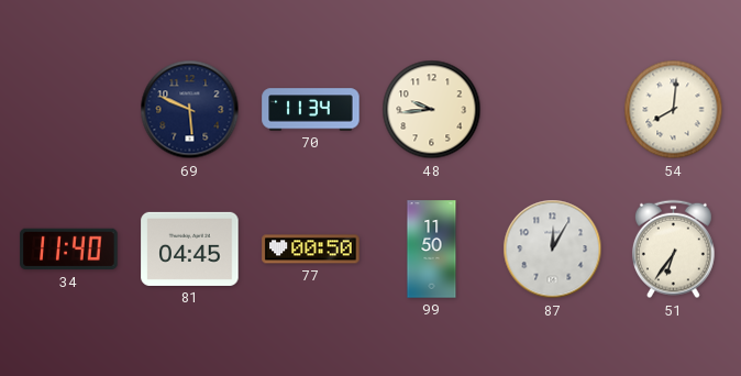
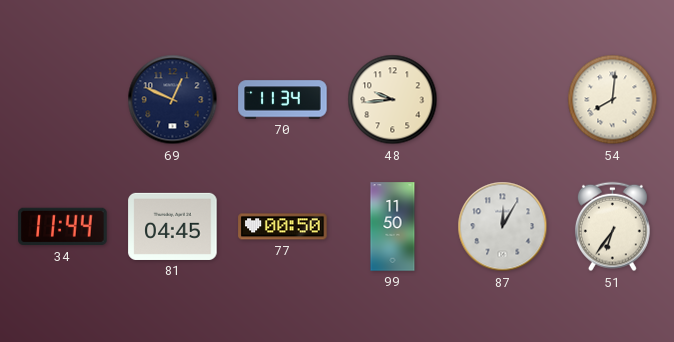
69: 5:49 -> 12:49 (173, 100)
34: 11:40 -> 11:44 (63, 227)
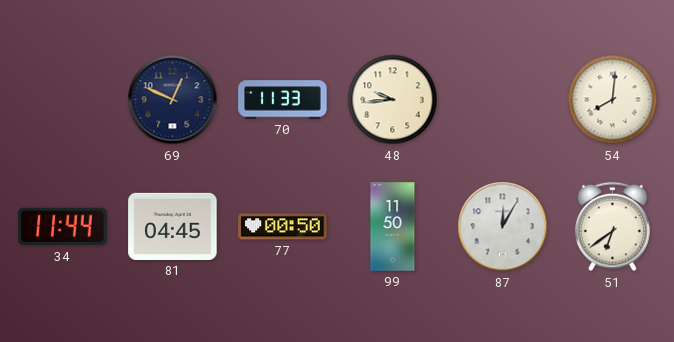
70: 11:34 -> 11:33 (283, 100)
51: 6:36 -> 6:39 (612, 227)
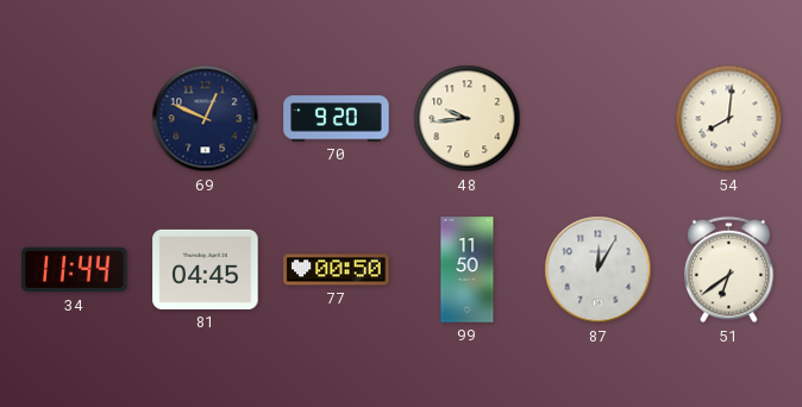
70: 11:33 -> 9:20 (337, 119)
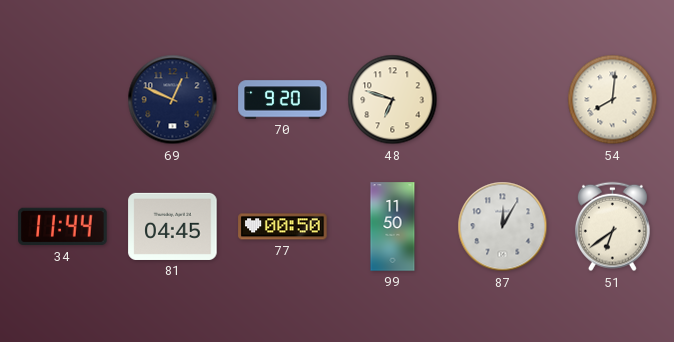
48: 9:44 -> 6:48 (393, 100)
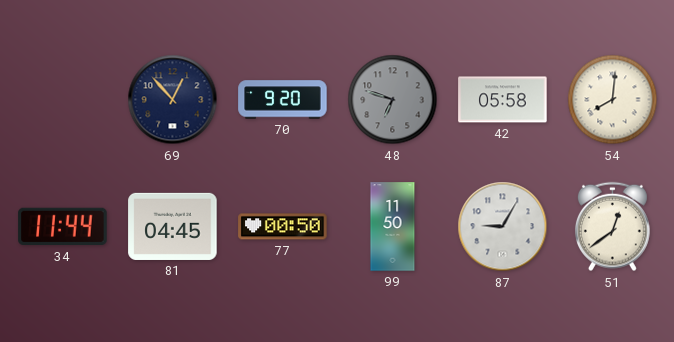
69: 12:49 -> 12:53 (173, 100)
48 dial: cream -> grey (393, 100)
42: none -> 05:58 (503, 100)
87: 12:05 -> 9:05 (503, 227)
51: 6:39 -> 12:39 (612, 227)
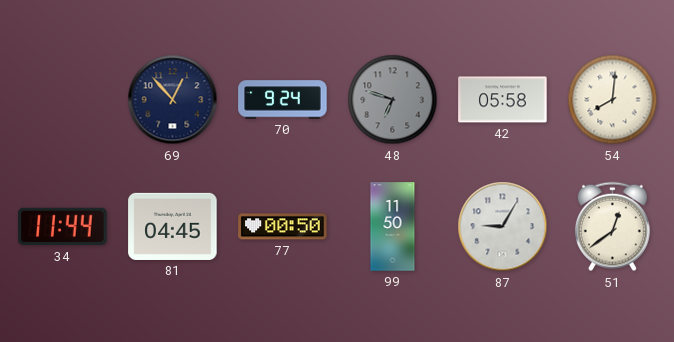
70: 9:20 -> 9:24 (283, 100)
